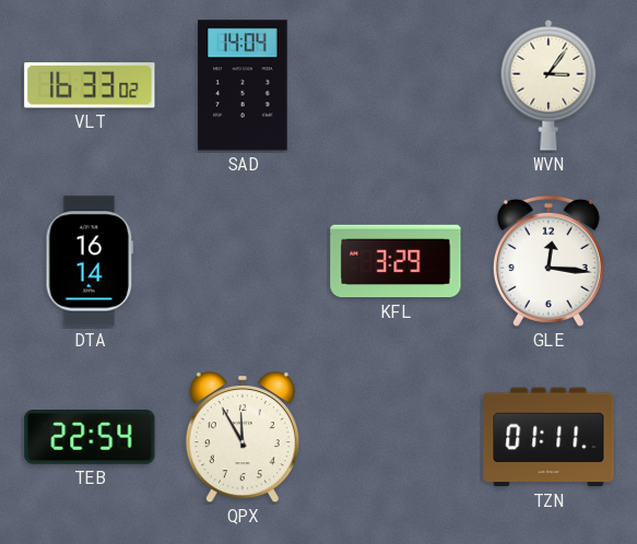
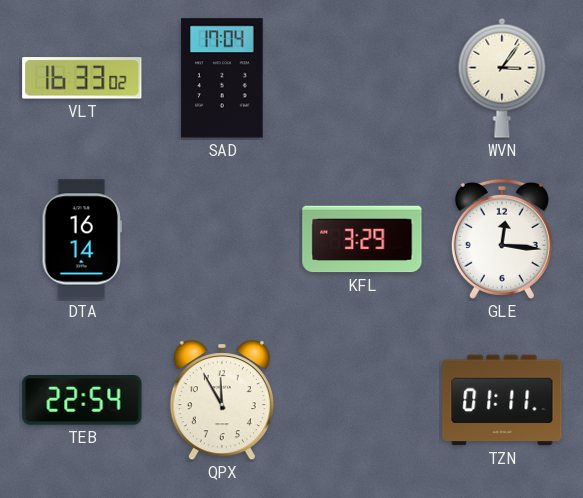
SAD: 14:04 -> 17:04 (222, 78)
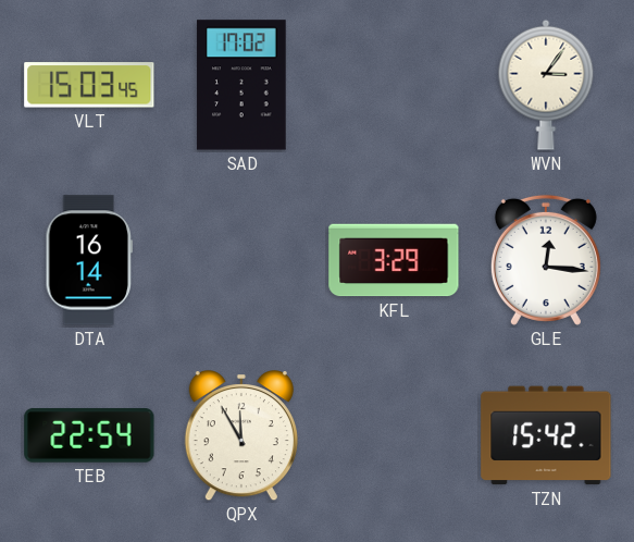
VLT: 16:33 -> 15:03 (89, 85)
SAD: 17:04 -> 17:02 (241, 85)
TZN: 01:11 -> 15:42 (546, 435)
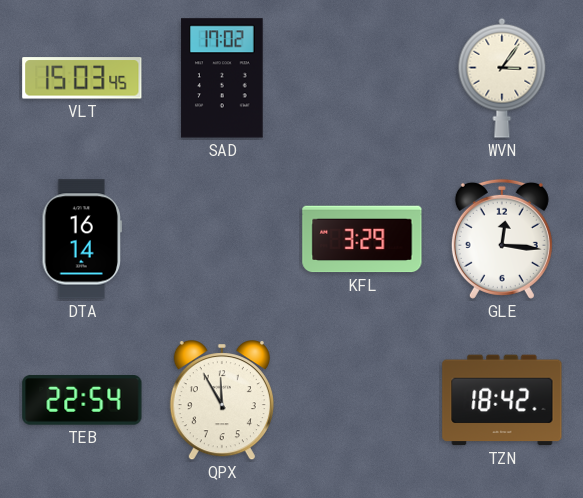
TZN: 15:42 -> 18:42 (502, 400)
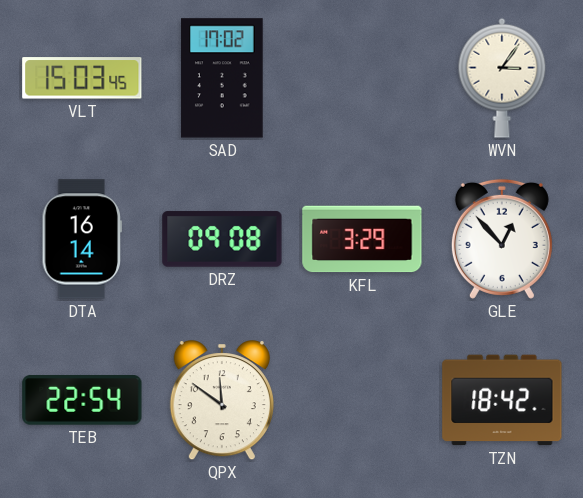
DRZ: none -> 09:08 (222, 239)
GLE: 12:16 -> 12:53 (502, 239)
QPX: 11:55 -> 11:51 (222, 401)
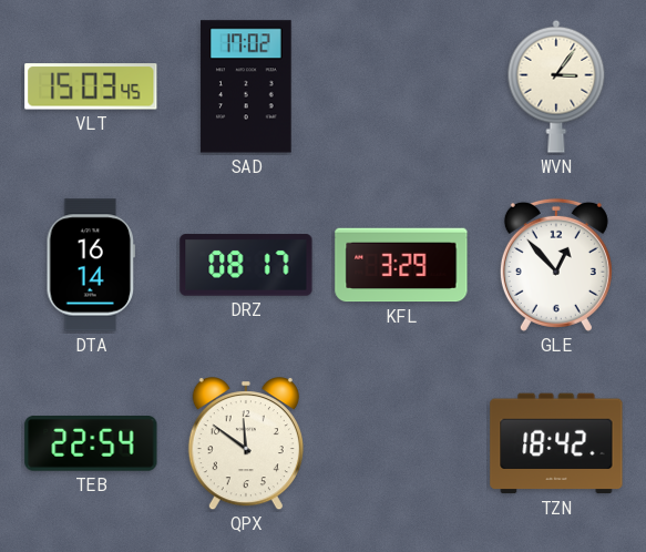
DRZ: 09:08 -> 08:17 (246, 265)
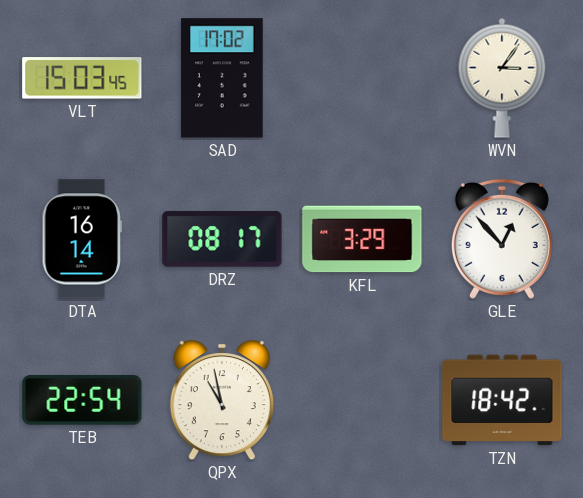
QPX: 11:51 -> 10:58 (222, 401)
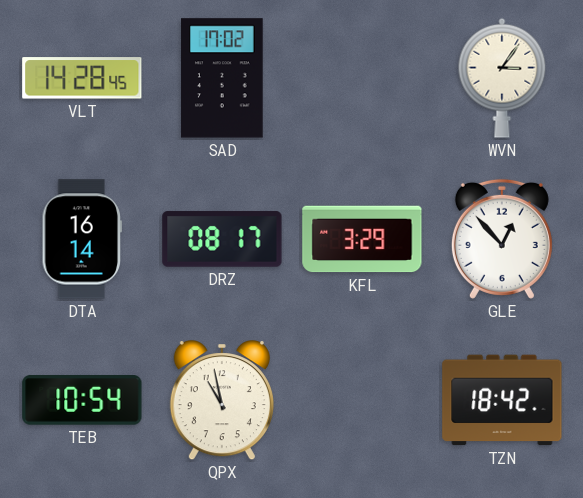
VLT: 15:03 -> 14:28 (82, 78)
TEB: 22:54 -> 10:54 (82, 400)
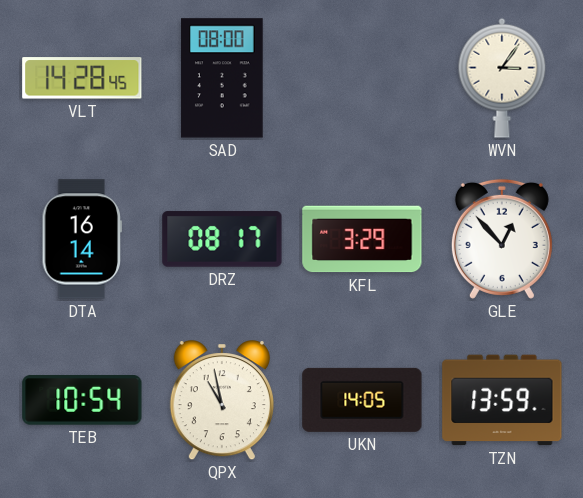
SAD: 17:02 -> 08:00 (222, 78)
UKN: none -> 14:05 (362, 400)
TZN: 18:42 -> 13:59 (502, 400)
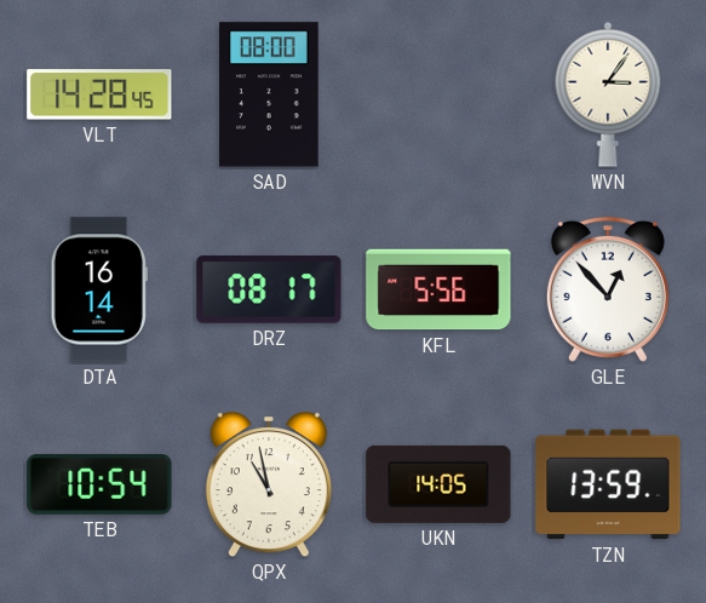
KFL: 3:29 -> 5:56 (438, 289)
